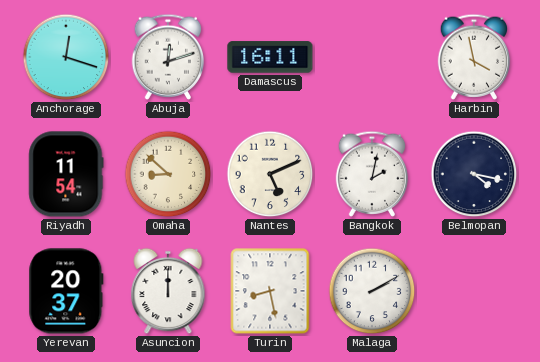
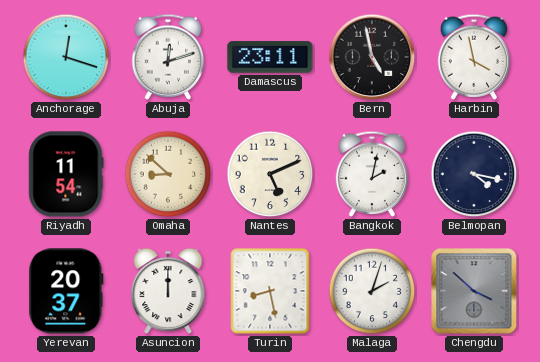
Damascus: 16:11 -> 23:11 (270, 57)
Bern: none -> 4:58 (372, 57)
Malaga: 2:10 -> 2:03 (372, 291)
Chengdu: none -> 3:52 (474, 291)
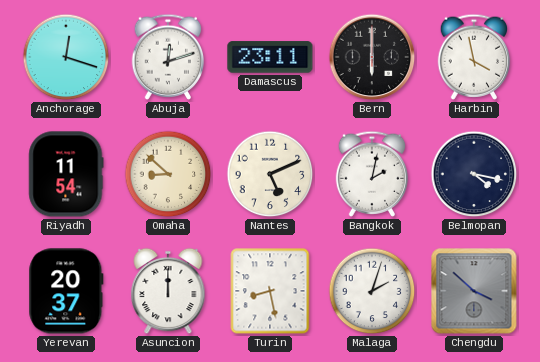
Bern: 4:58 -> 6:00 (372, 57)
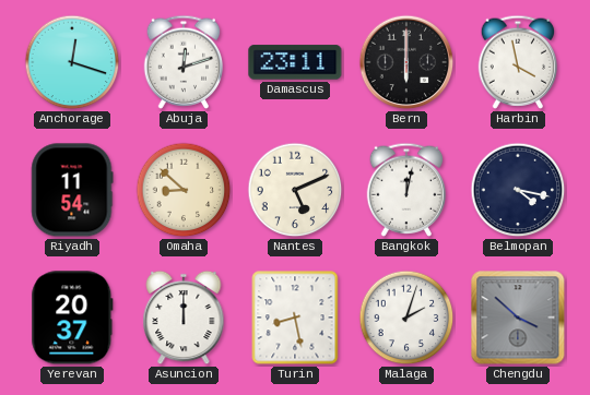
Bangkok: 2:02 -> 12:02 (406, 190)
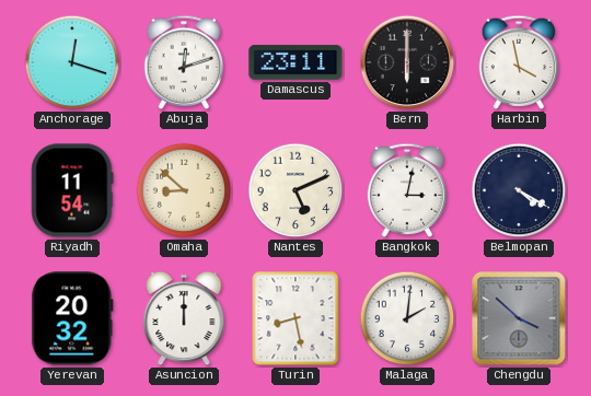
Bangkok: 12:02 -> 3:02 (407, 190)
Belmopan: 4:17 -> 4:20 (519, 190)
Yerevan: 20:37 -> 20:32 (72, 318)
Malaga: 2:03 -> 2:01 (407, 318)
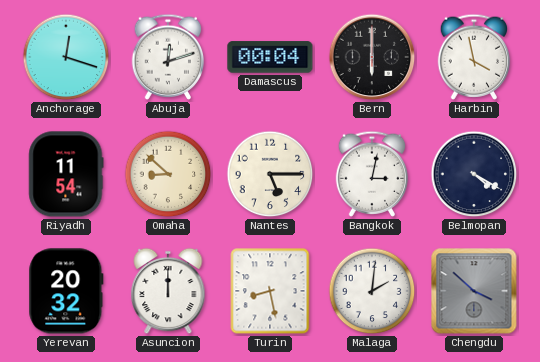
Damascus: 23:11 -> 00:04 (270, 57)
Nantes: 5:11 -> 5:15 (270, 174)
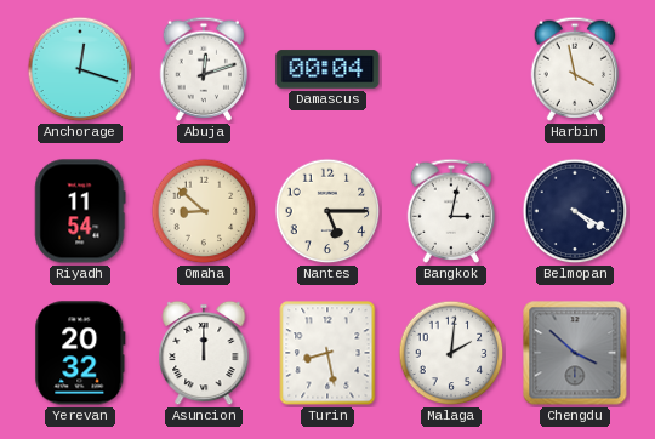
Bern: 6:00 -> none (372, 57)
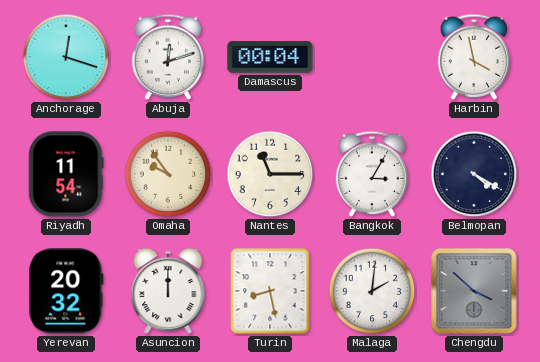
Omaha: 8:52 -> 9:54 (168, 174)
Nantes: 5:15 -> 11:15 (270, 174)
Bangkok: 3:02 -> 3:05 (372, 174)
